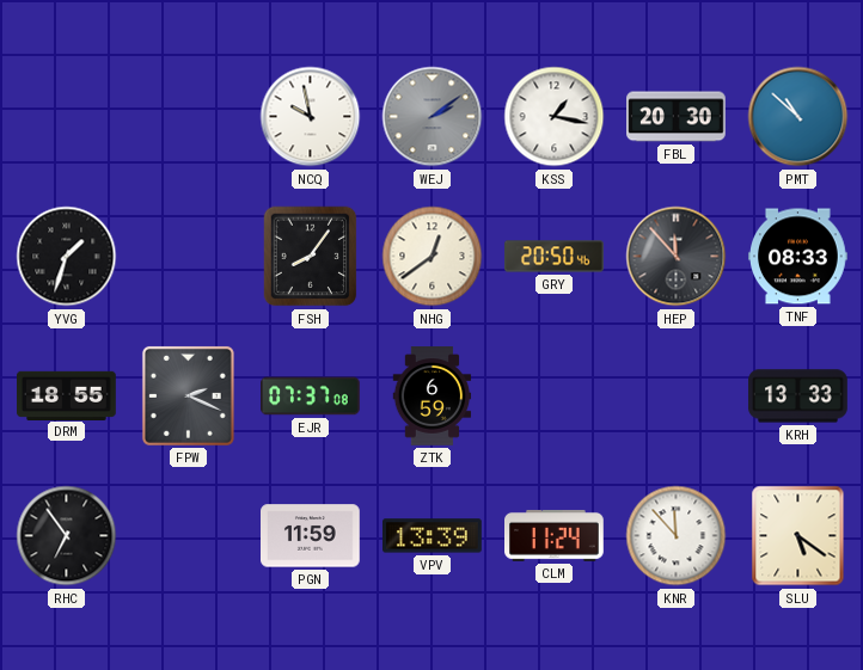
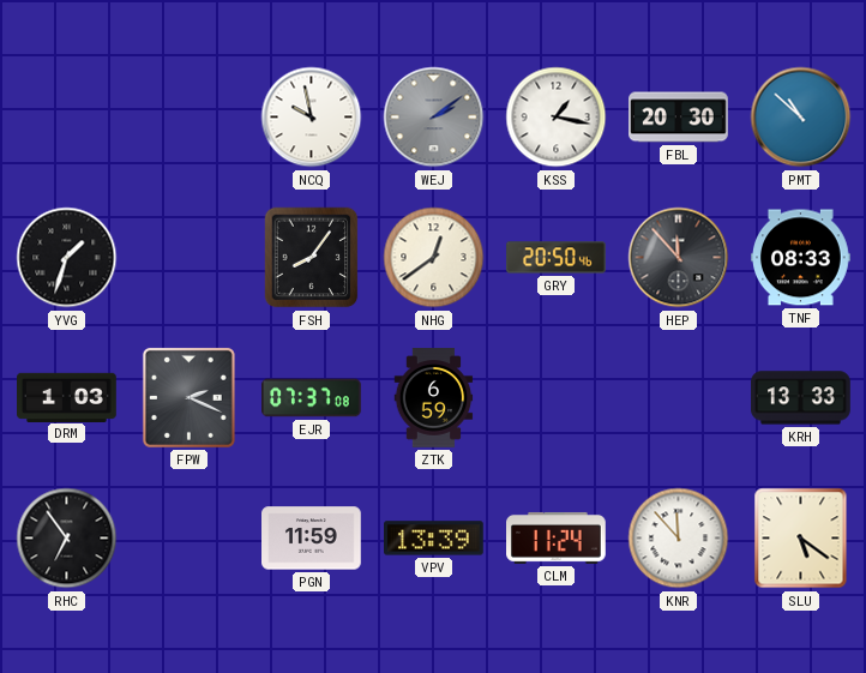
DRM: 18:55 -> 1:03 (67, 397)
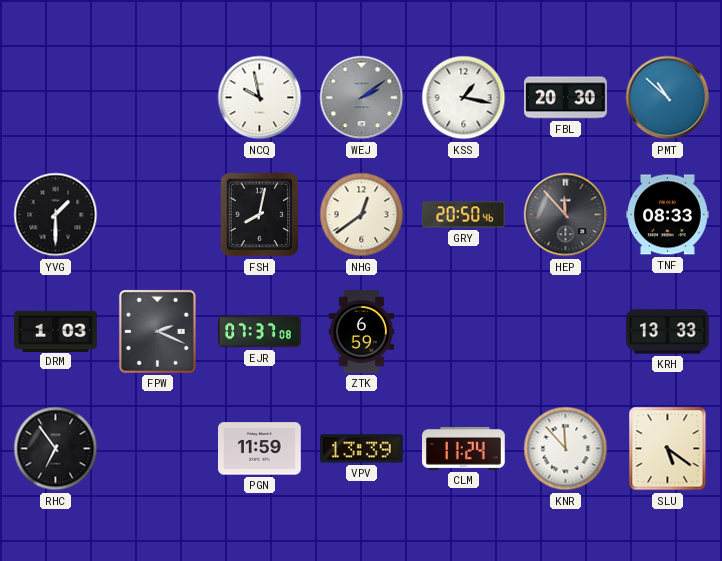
YVG: 1:33 -> 1:30 (56, 215)
FSH: 8:06 -> 8:02 (260, 215)
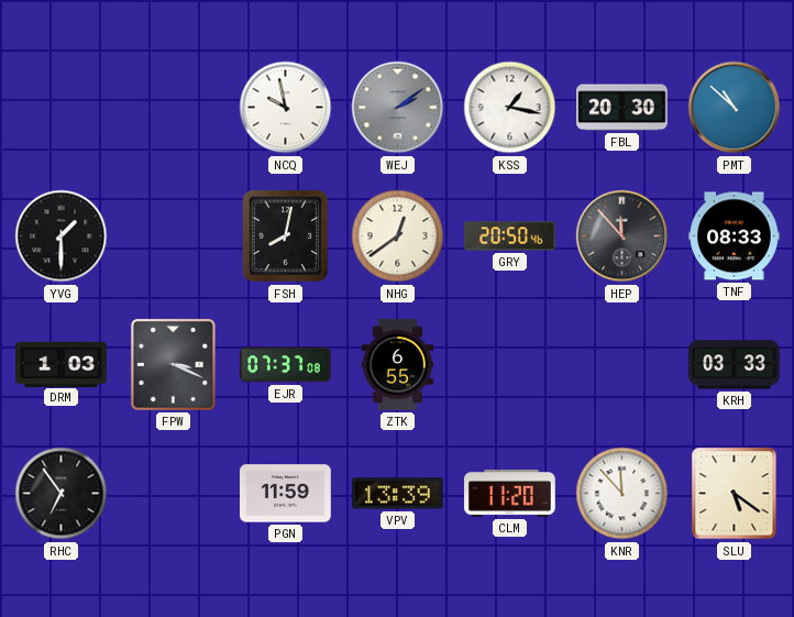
FPW: 2:19 -> 3:19 (173, 364)
ZTK: 6:59 -> 6:55 (398, 365)
KRH: 13:33 -> 03:33 (735, 365)
CLM: 11:24 -> 11:20 (510, 493)
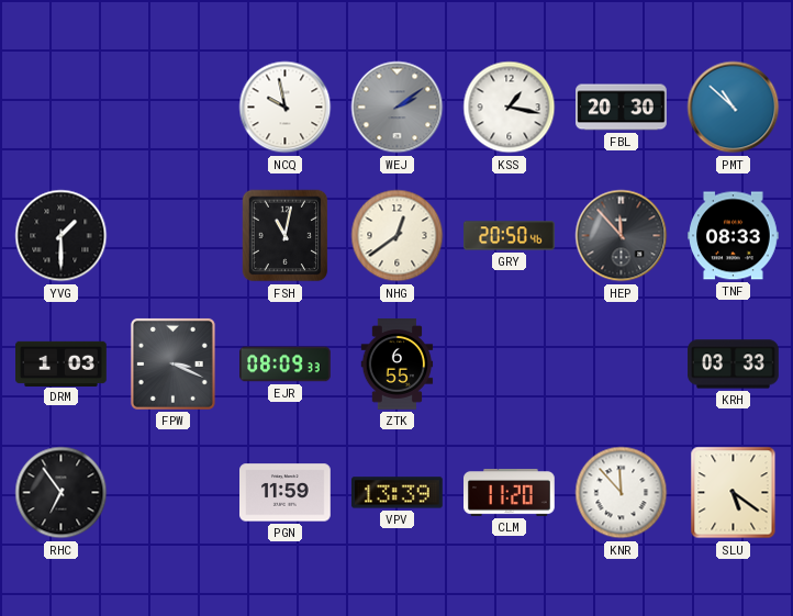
FSH: 8:02 -> 11:02 (286, 236)
EJR: 07:37 -> 08:09 (286, 365)
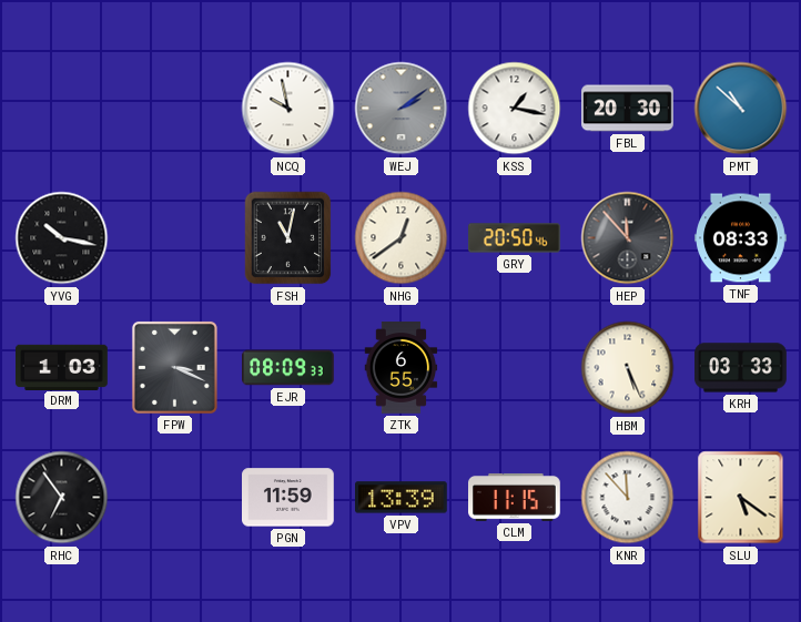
YVG: 1:30 -> 10:17 (62, 238)
HBM: none -> 5:26 (628, 368)
CLM: 11:20 -> 11:15 (515, 497)
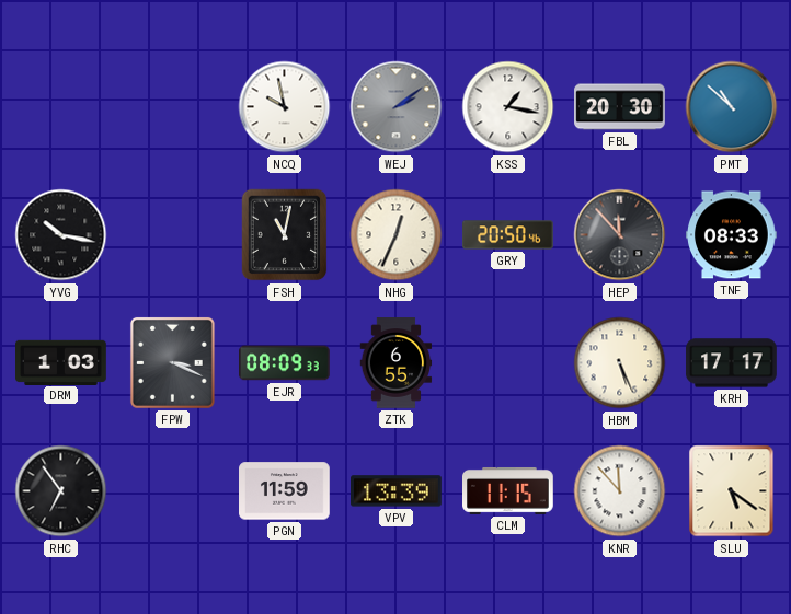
NHG: 12:39 -> 12:34 (397, 235)
KRH: 03:33 -> 17:17 (732, 363)
